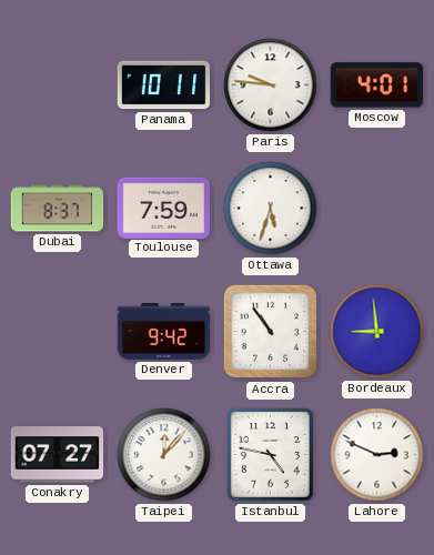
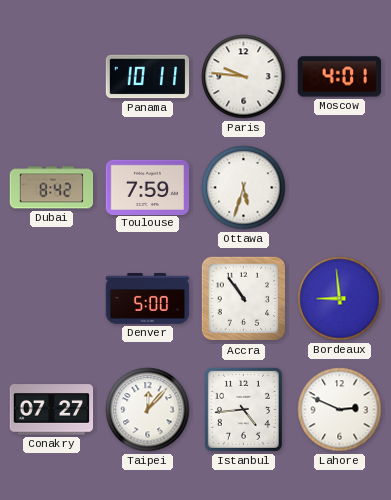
Dubai: 8:37 -> 8:42 (52, 188)
Denver: 9:42 -> 5:00 (148, 299)
Istanbul: 4:47 -> 4:44 (243, 409)
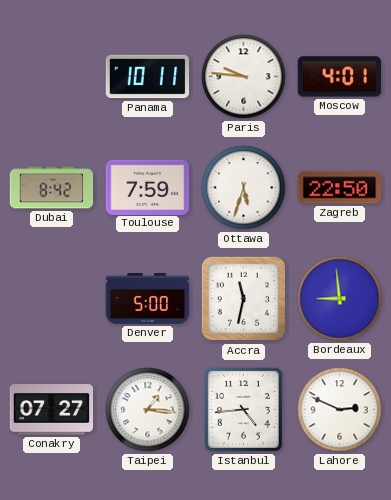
Zagreb: none -> 22:50 (340, 188)
Accra: 10:54 -> 11:32 (244, 299)
Taipei: 12:07 -> 1:16 (148, 410)
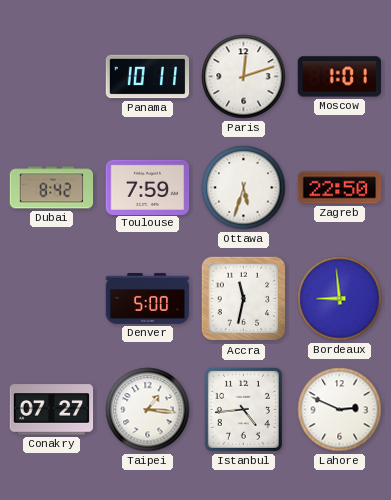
Paris: 9:46 -> 12:12 (244, 77)
Moscow: 4:01 -> 1:01 (340, 77)
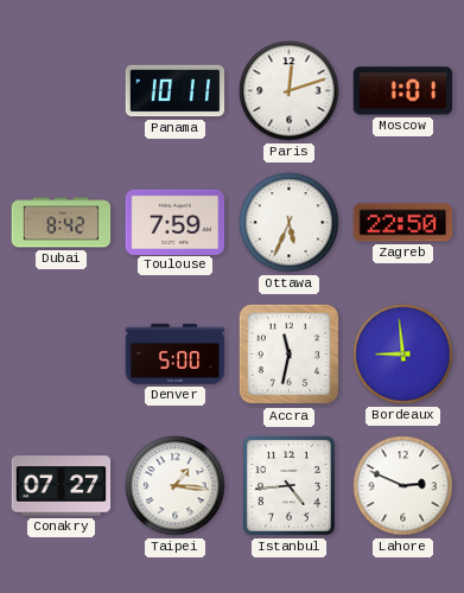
Ottawa: 5:33 -> 5:34 (290, 223)
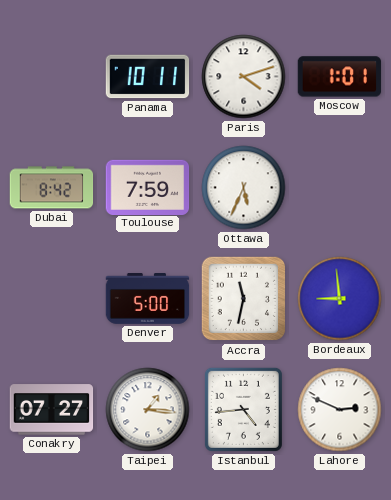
Paris: 12:12 -> 4:12 (244, 77)
Zagreb: 22:50 -> none (403, 223)
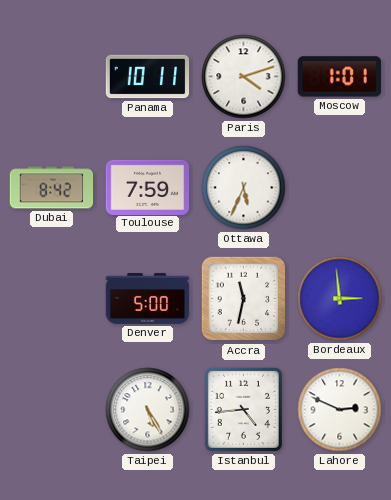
Bordeaux: 8:59 -> 2:59 (340, 299)
Conakry: 07:27 -> none (52, 410)
Taipei: 1:16 -> 5:25 (148, 410)
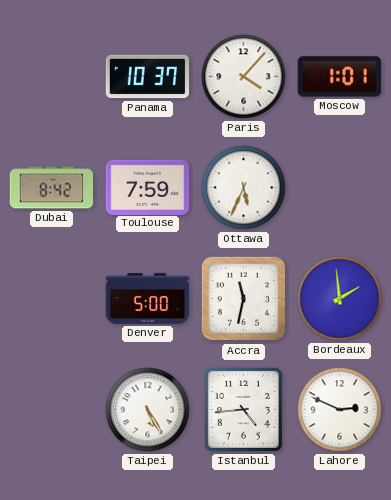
Panama: 10:11 -> 10:37 (148, 77)
Paris: 4:12 -> 4:07 (244, 77)
Bordeaux: 2:59 -> 1:59 (340, 299)
